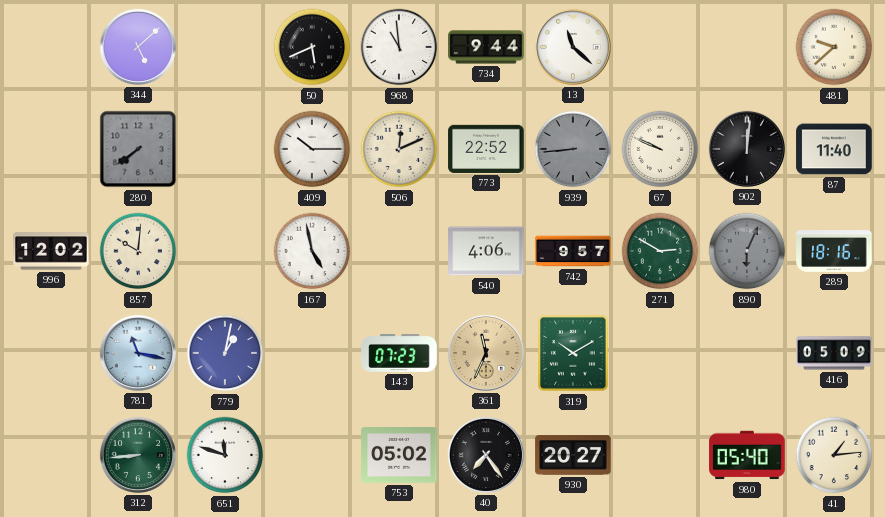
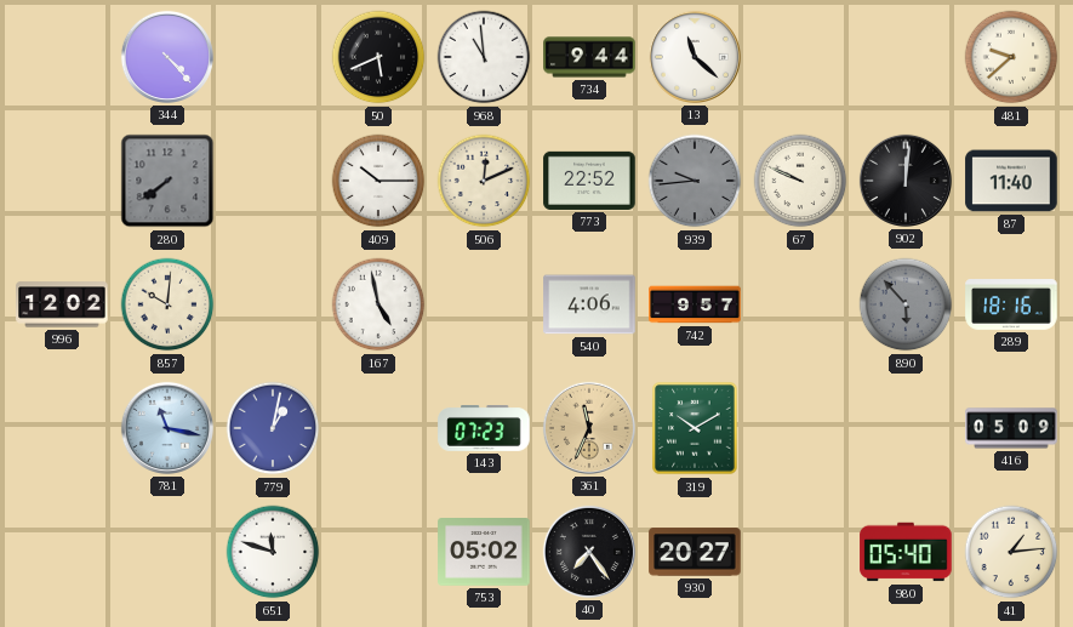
344: 5:08 -> 4:23 (167, 57)
939: 8:44 -> 9:44 (695, 181)
271: 2:50 -> none (660, 251)
890: 6:04 -> 5:53 (906, 304)
312: 8:44 -> none (138, 455)
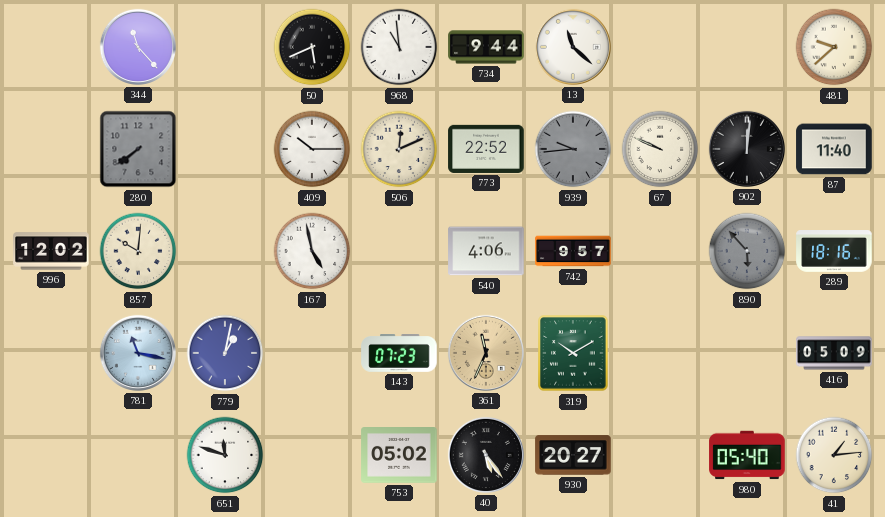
344: 4:23 -> 11:23 (138, 47)
40: 7:24 -> 5:24 (486, 455)
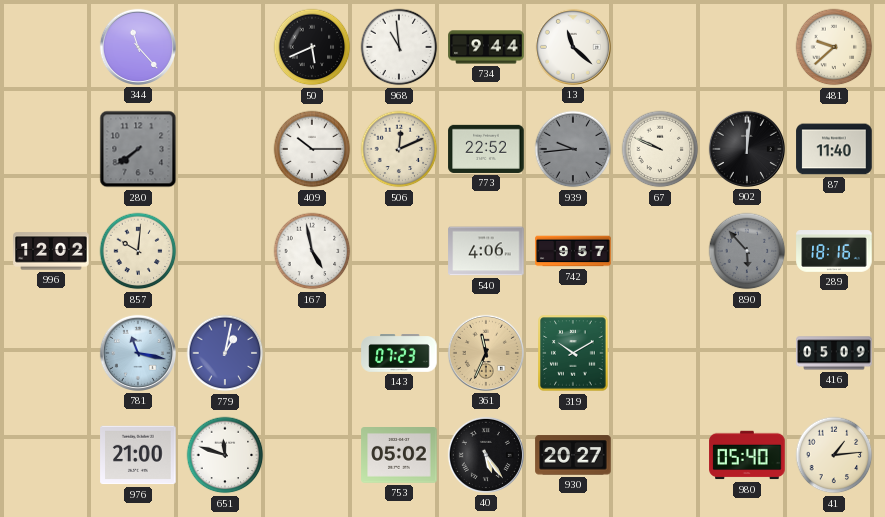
976: none -> 21:00 (138, 455)
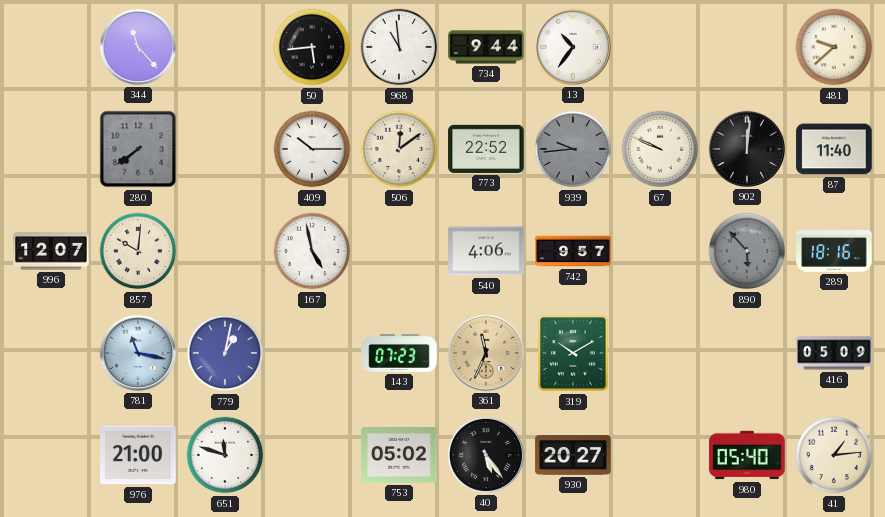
50: 5:41 -> 5:44 (312, 47)
13: 11:22 -> 10:36 (573, 47)
506: 12:11 -> 12:09 (399, 149)
996: 12:02 -> 12:07 (51, 251)
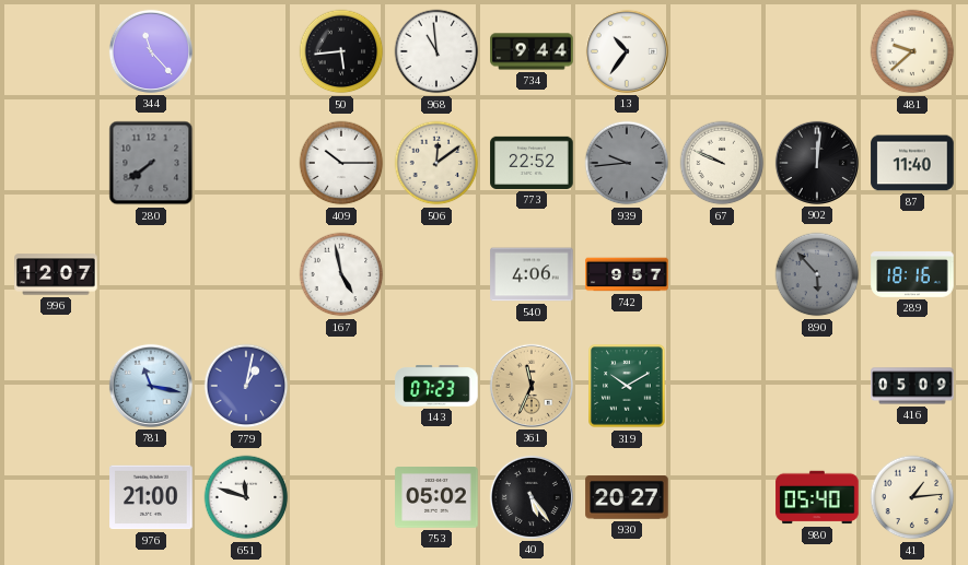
857: 10:01 -> none (138, 251)
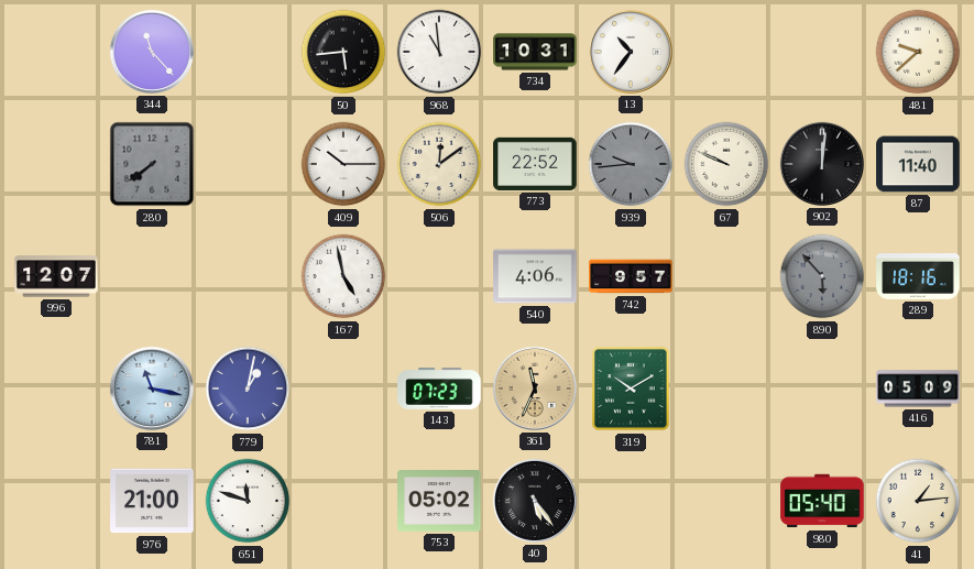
734: 9:44 -> 10:31 (535, 52)
930: 20:27 -> none (627, 497)
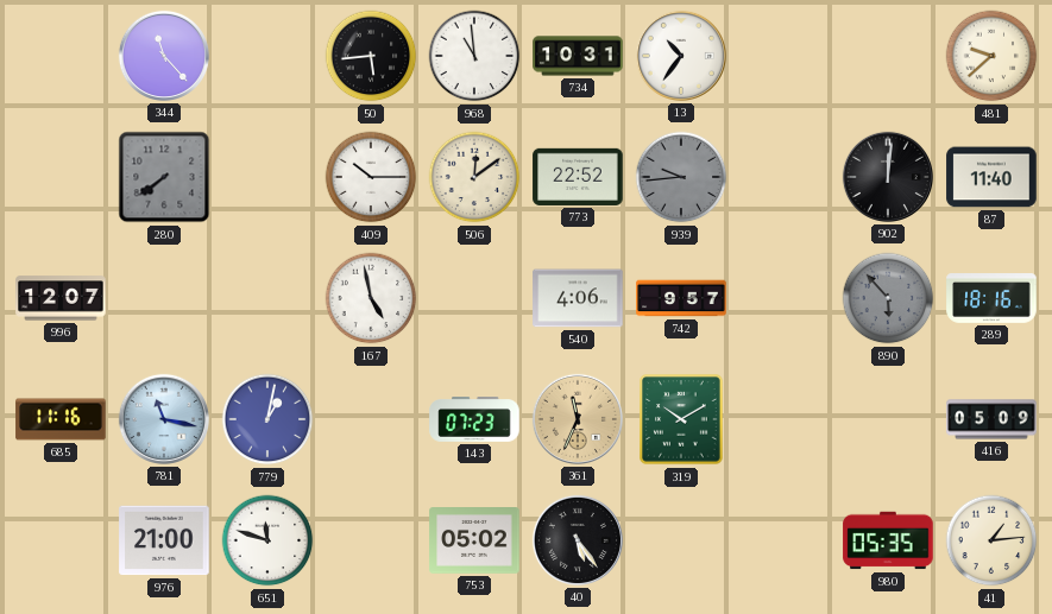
67: 9:49 -> none (726, 164)
685: none -> 11:16 (61, 419)
980: 05:40 -> 05:35 (888, 540)
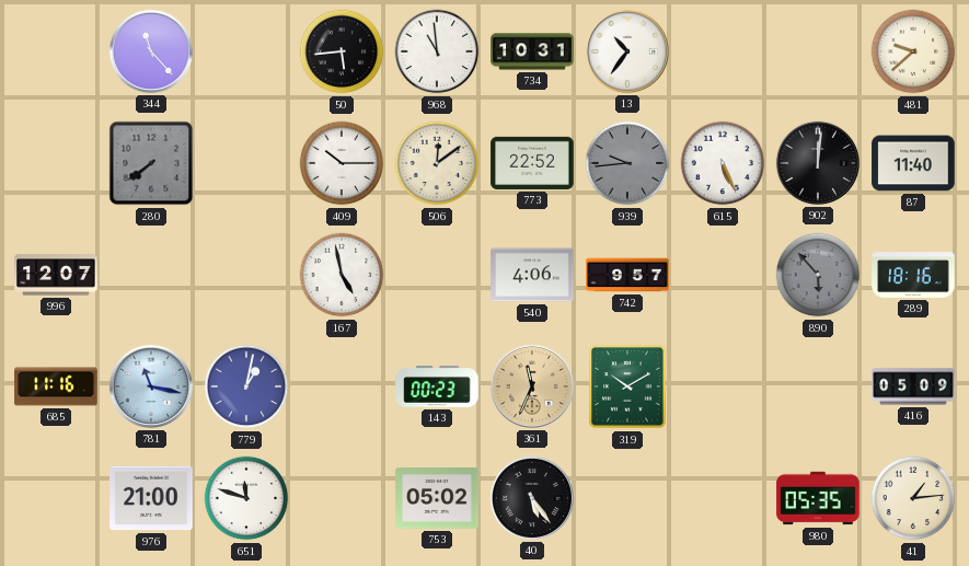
615: none -> 5:26 (723, 163)
143: 07:23 -> 00:23 (437, 388)
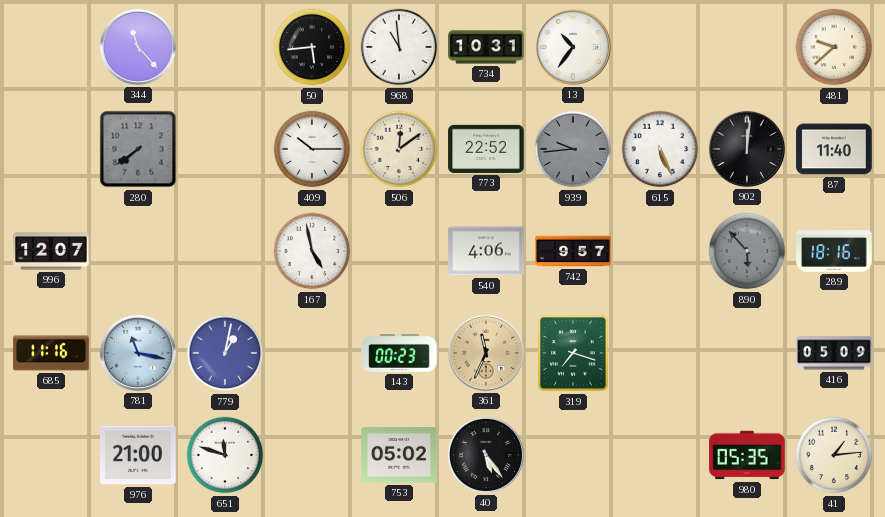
319: 10:10 -> 7:18 (573, 353)
